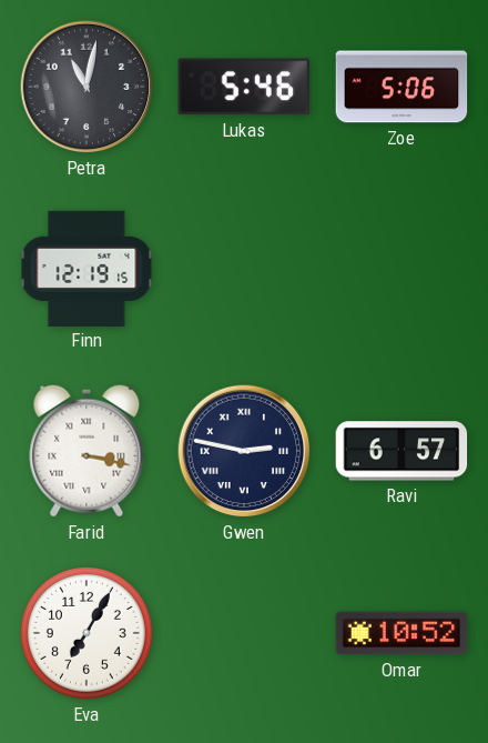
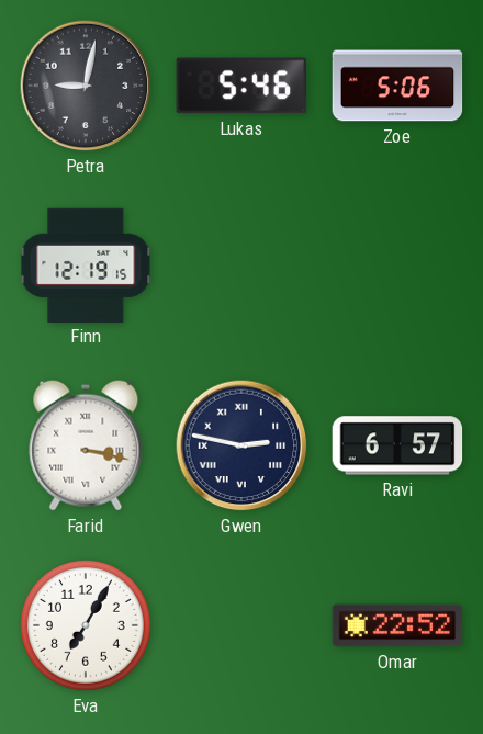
Petra: 11:02 -> 9:02 (86, 86)
Omar: 10:52 -> 22:52 (397, 625)
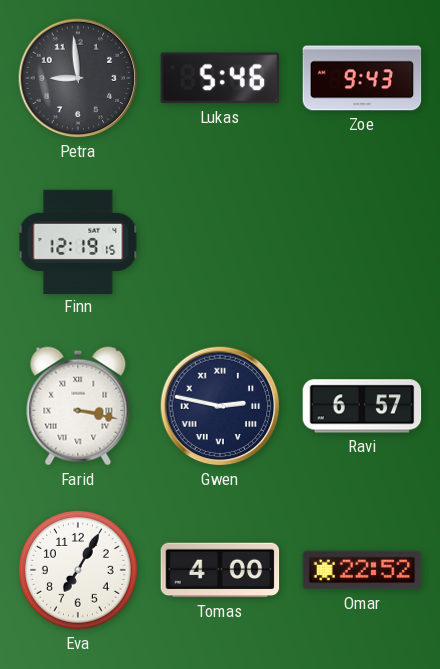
Petra: 9:02 -> 8:59 (78, 78)
Zoe: 5:06 -> 9:43 (362, 78)
Tomas: none -> 4:00 (220, 570)
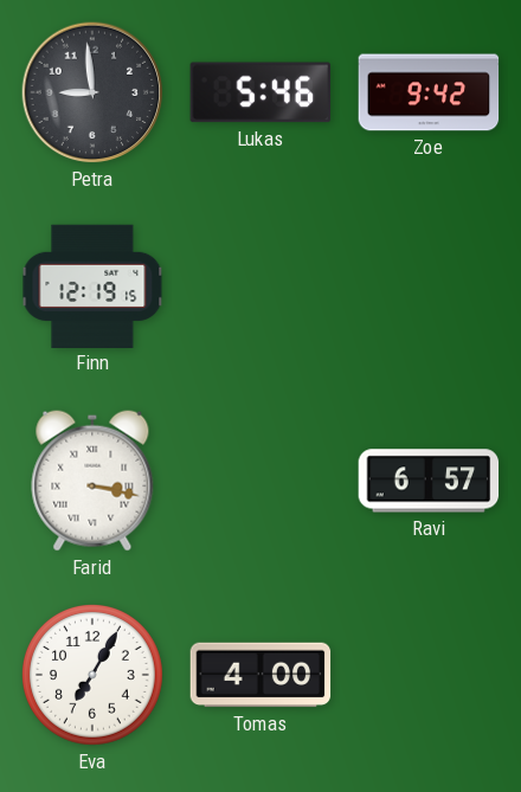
Zoe: 9:43 -> 9:42 (429, 92)
Gwen: 2:47 -> none (220, 406)
Omar: 22:52 -> none (362, 570)
